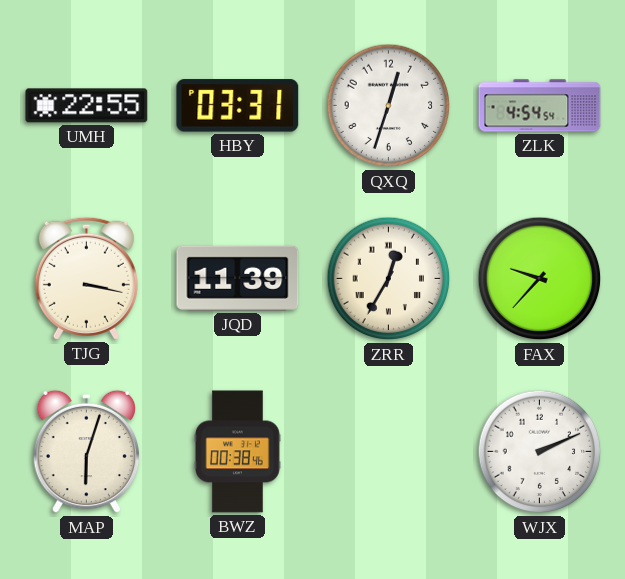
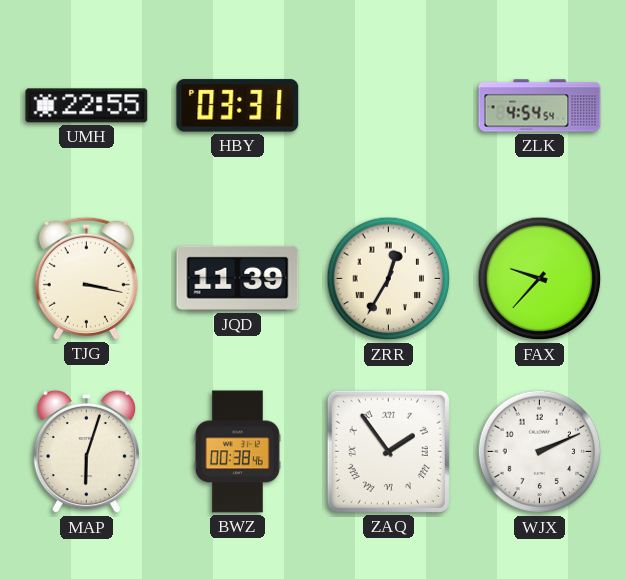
QXQ: 12:33 -> none (389, 106)
ZAQ: none -> 1:54 (388, 451)
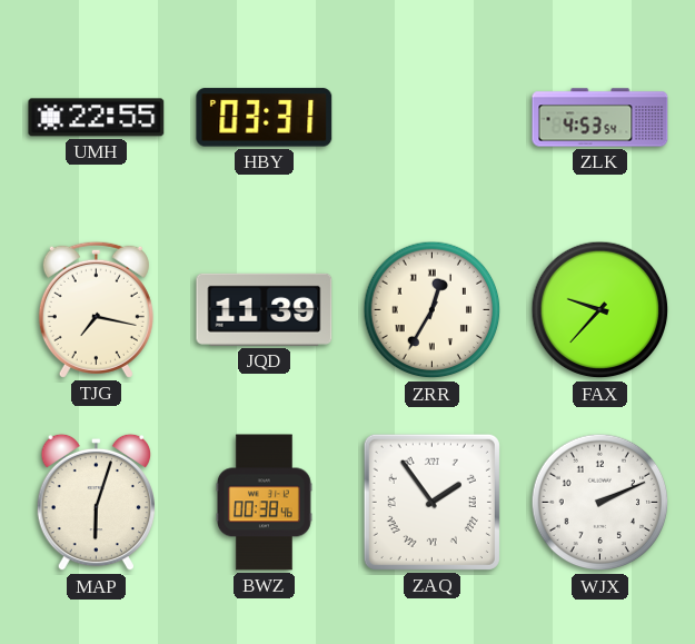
ZLK: 4:54 -> 4:53 (600, 118)
TJG: 3:17 -> 7:17 (96, 309)
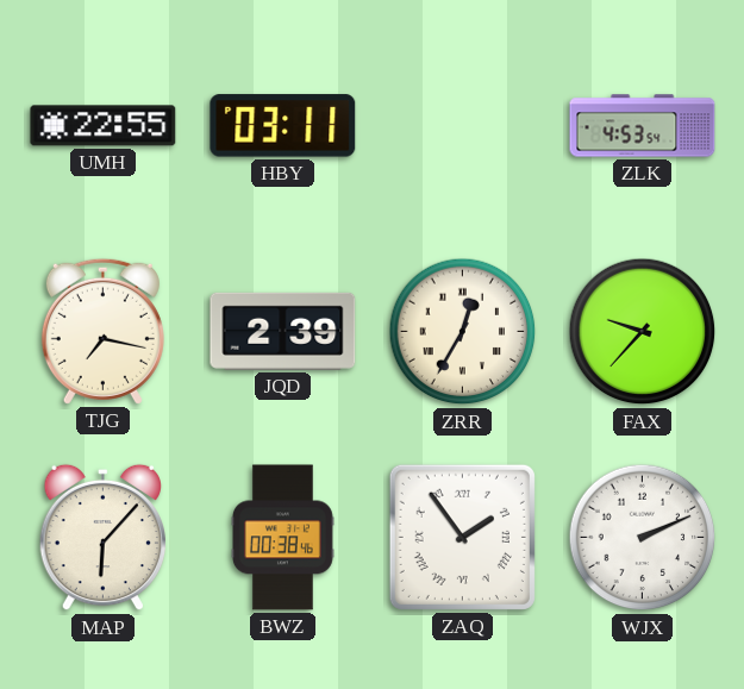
HBY: 03:31 -> 03:11 (283, 126)
JQD: 11:39 -> 2:39 (283, 331)
MAP: 6:03 -> 6:07 (102, 538)
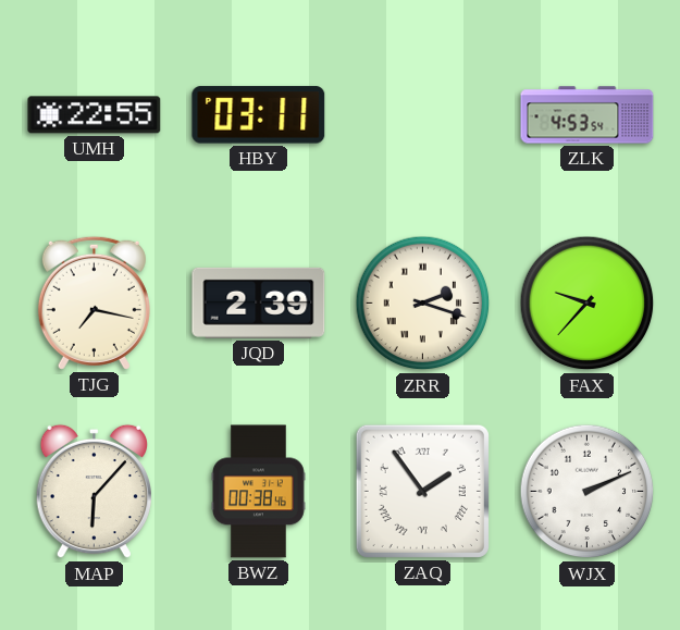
ZRR: 12:35 -> 2:18 (423, 304)
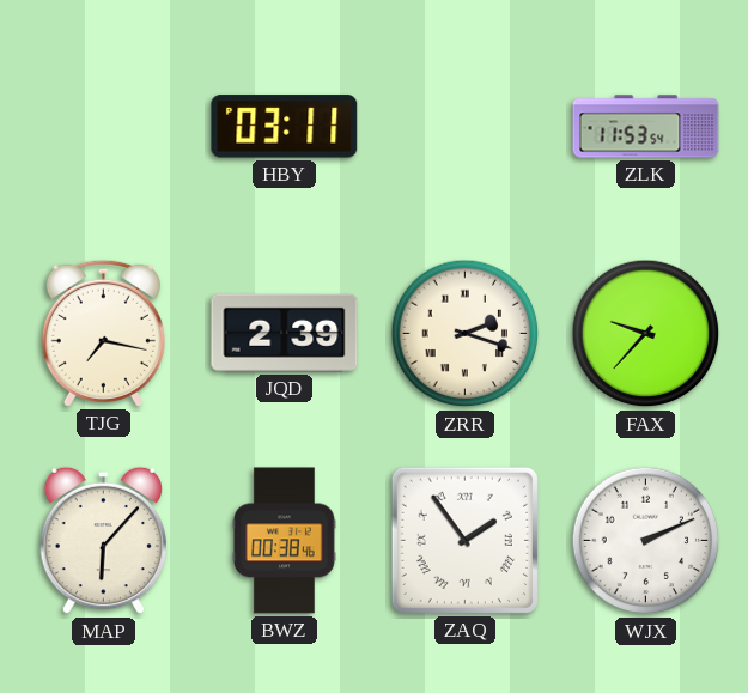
UMH: 22:55 -> none (95, 115)
ZLK: 4:53 -> 11:53 (646, 127)
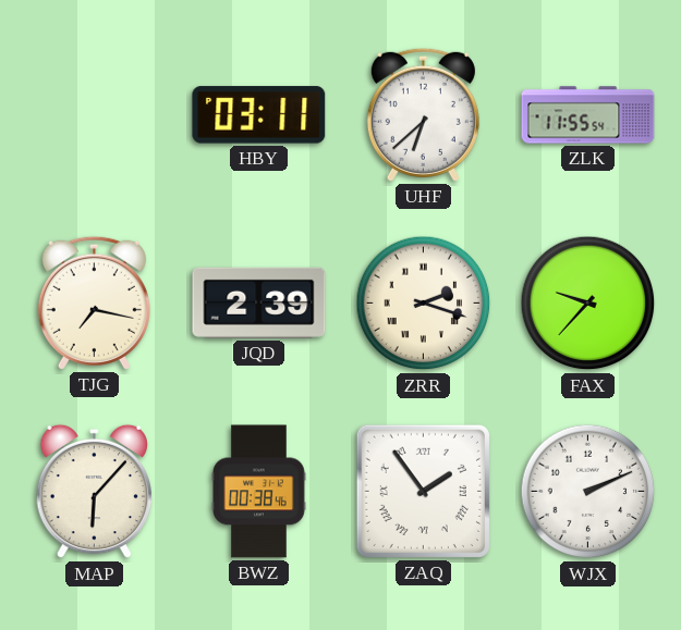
UHF: none -> 6:38 (423, 114)
ZLK: 11:53 -> 11:55 (588, 115)
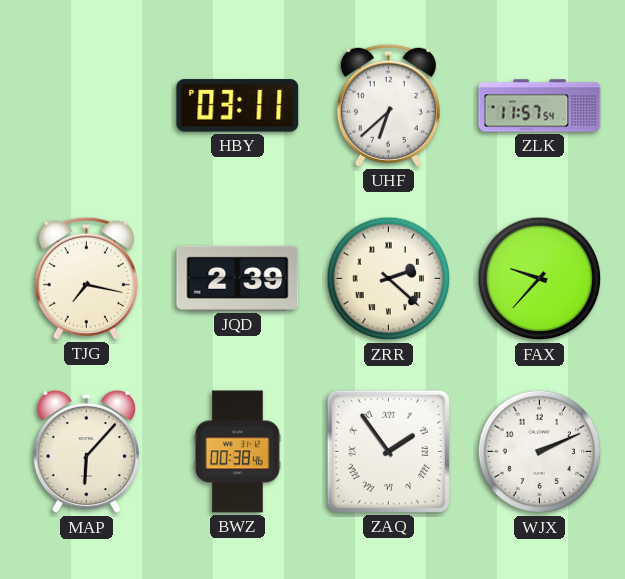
ZLK: 11:55 -> 11:57 (540, 106)
ZRR: 2:18 -> 2:22 (389, 279)
